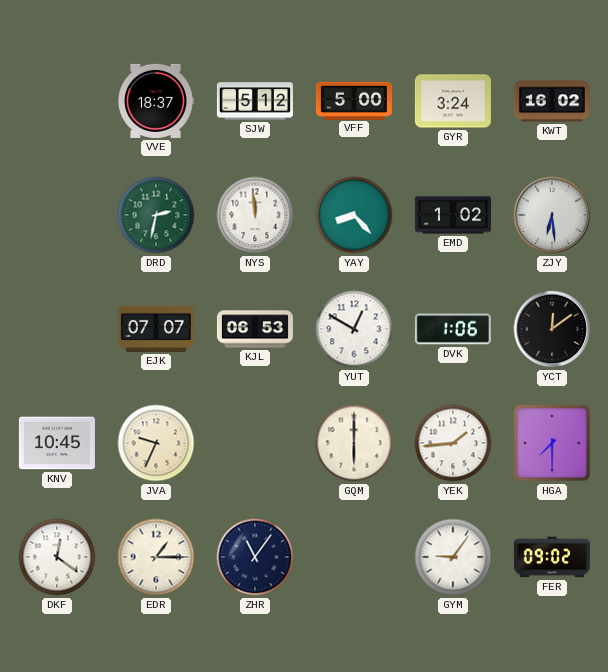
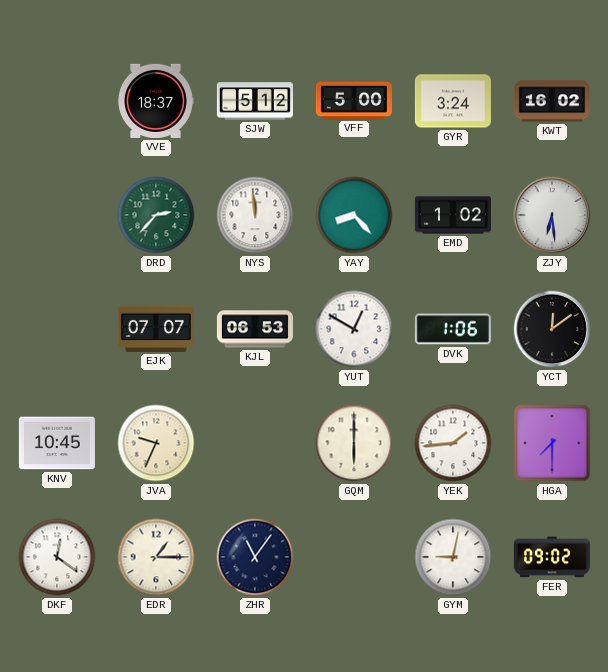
DRD: 2:32 -> 2:37 (156, 215)
GYM: 9:06 -> 9:02 (453, 557)
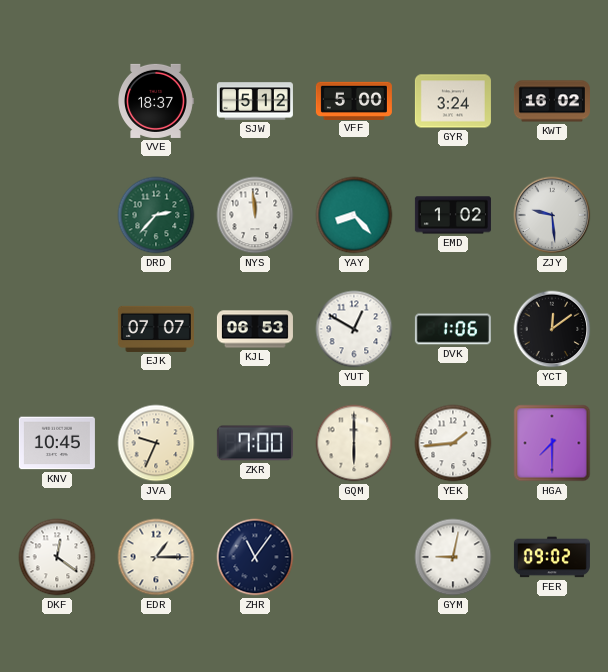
ZJY: 6:29 -> 9:29 (552, 215)
ZKR: none -> 7:00 (255, 443)
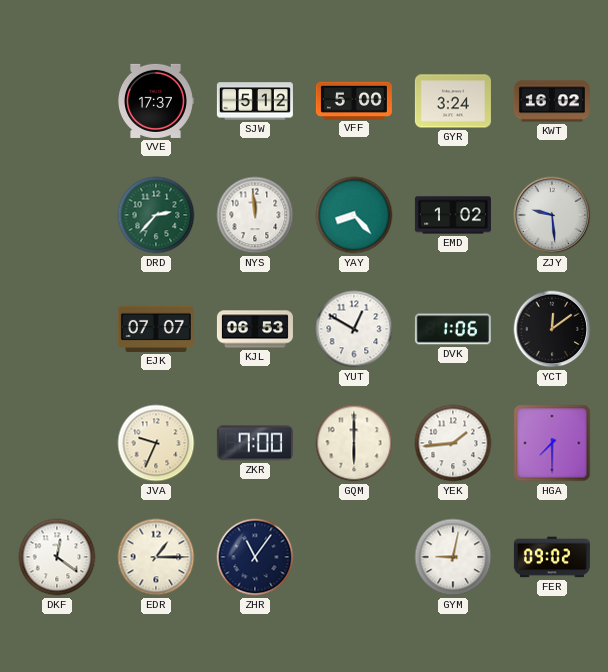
VVE: 18:37 -> 17:37 (156, 101)
KNV: 10:45 -> none (57, 443)
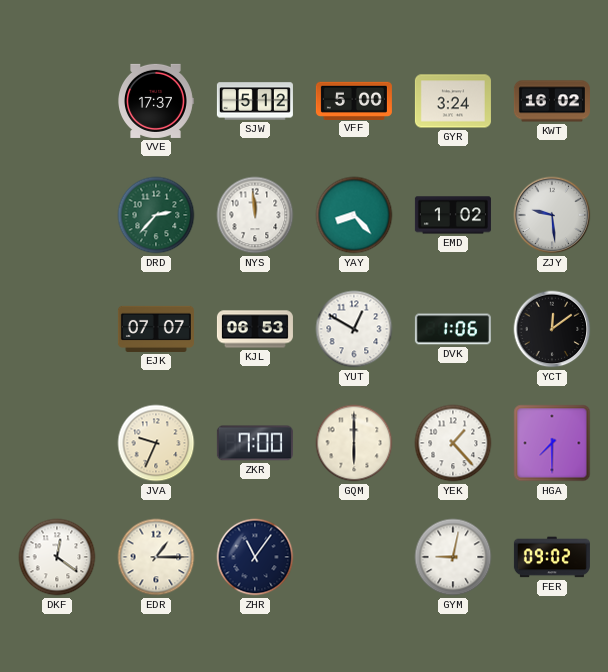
YEK: 1:44 -> 1:23 (453, 443)
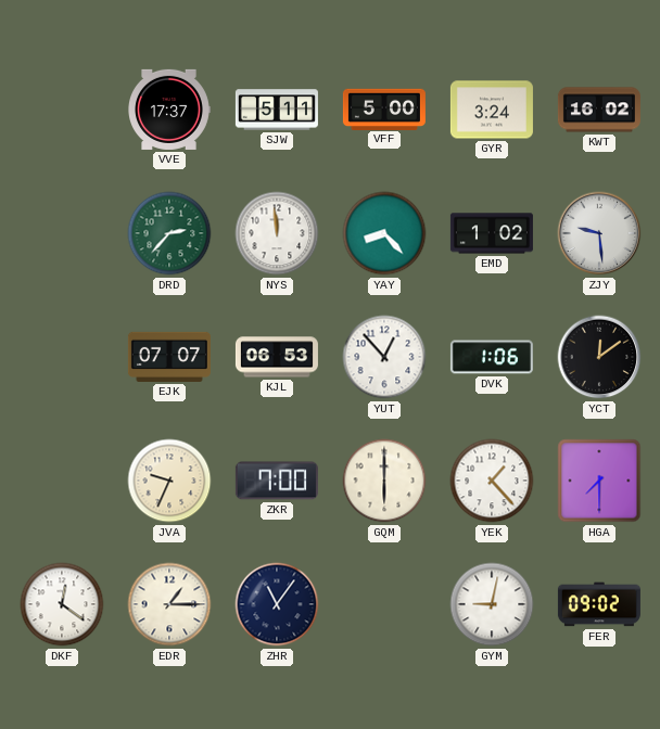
SJW: 5:12 -> 5:11 (277, 110)
YUT: 12:50 -> 12:53 (384, 357)
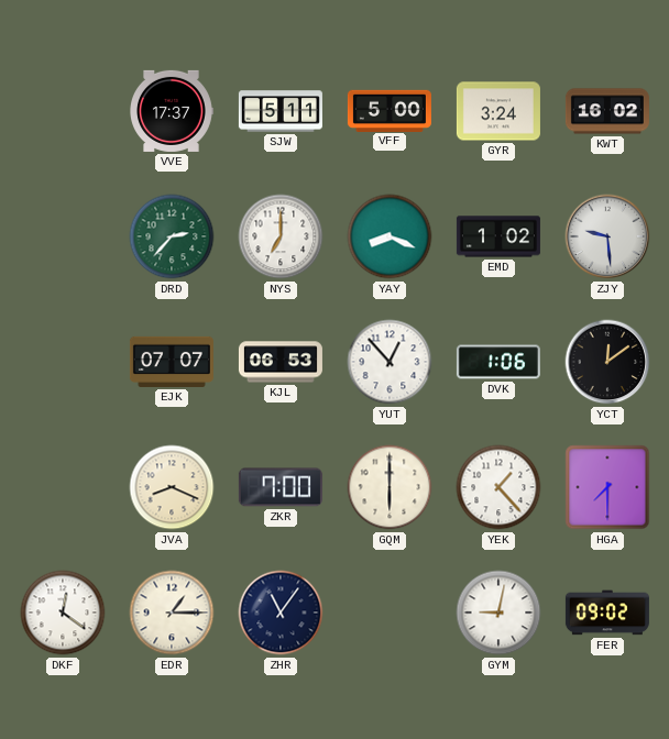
NYS: 11:59 -> 7:00 (281, 236)
YAY: 8:23 -> 8:19 (390, 236)
JVA: 9:34 -> 8:19 (172, 487)
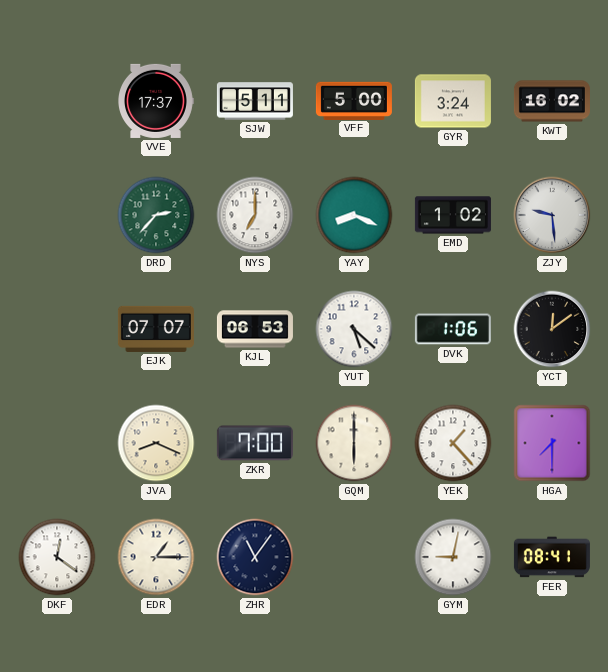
YUT: 12:53 -> 5:22 (354, 329)
FER: 09:02 -> 08:41 (552, 557)
